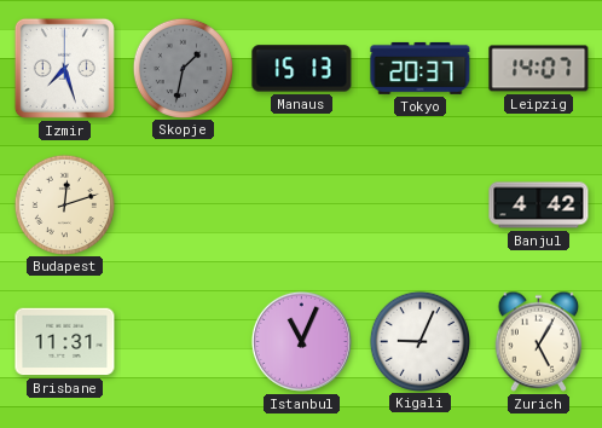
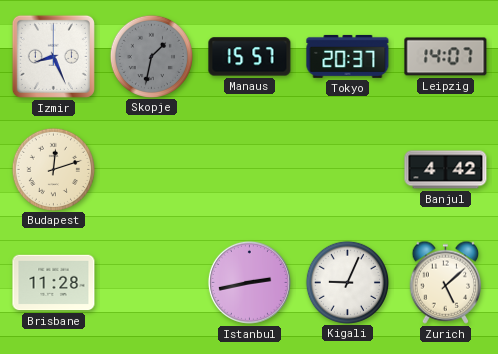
Izmir: 7:27 -> 8:26 (53, 56)
Manaus: 15:13 -> 15:57 (250, 57)
Brisbane: 11:31 -> 11:28 (54, 283)
Istanbul: 11:04 -> 2:43 (249, 282)
Zurich: 5:05 -> 5:08 (446, 282)
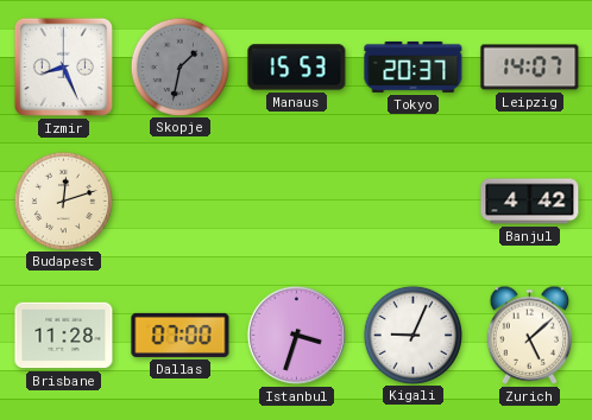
Manaus: 15:57 -> 15:53 (297, 68)
Dallas: none -> 07:00 (181, 335)
Istanbul: 2:43 -> 3:33 (296, 335)
